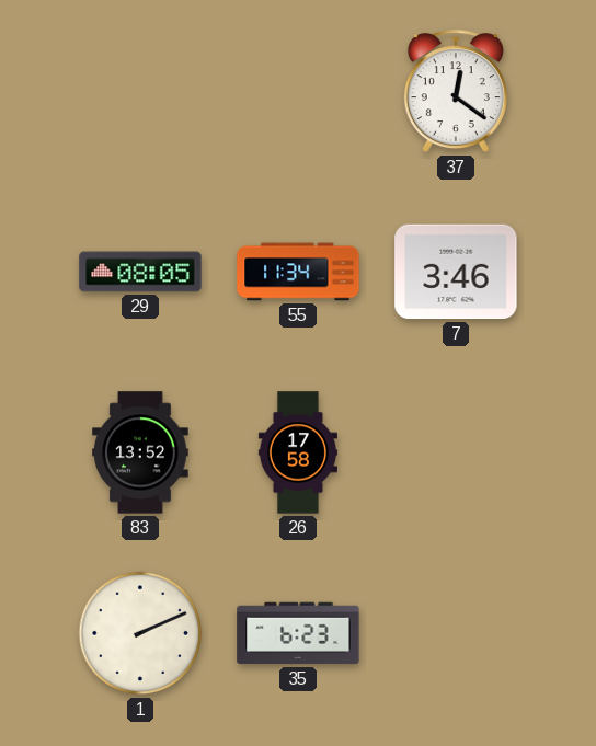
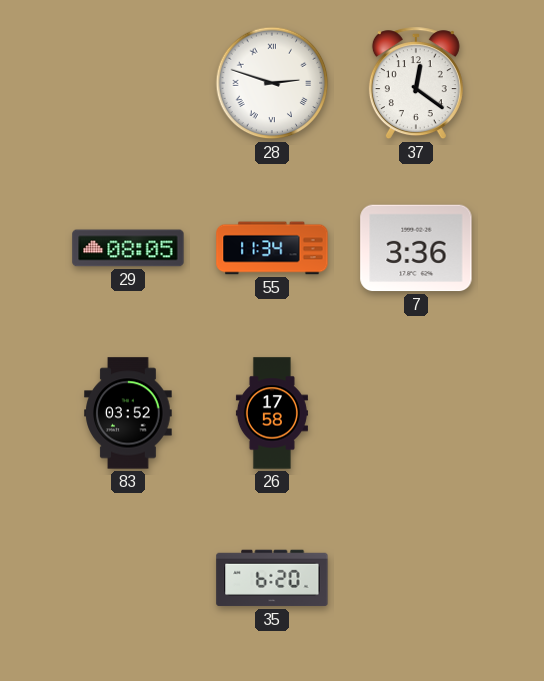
28: none -> 2:48 (272, 83)
7: 3:46 -> 3:36 (416, 248)
83: 13:52 -> 03:52 (128, 413)
1: 2:11 -> none (140, 633)
35: 6:23 -> 6:20 (272, 578)
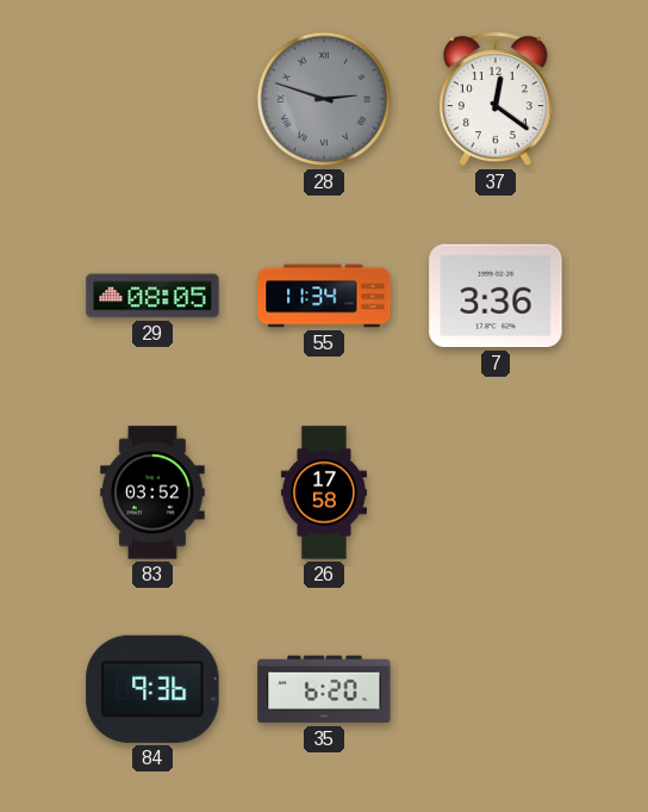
28 dial: white -> grey (324, 99)
84: none -> 9:36 (152, 689)
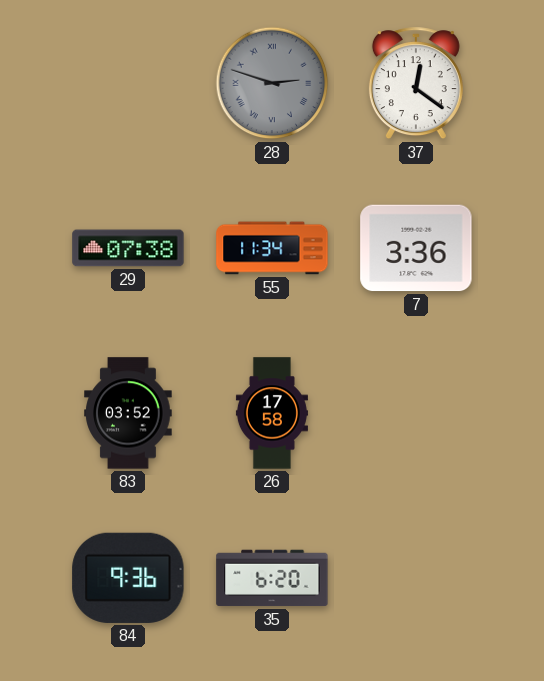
29: 08:05 -> 07:38 (128, 248)
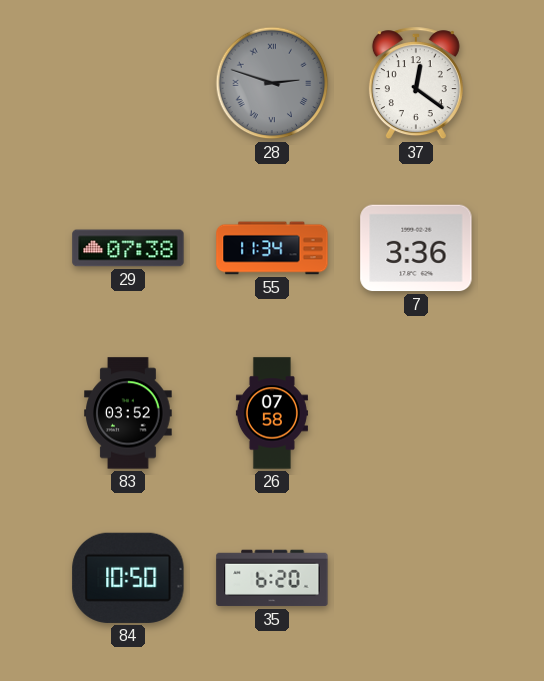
26: 17:58 -> 07:58 (272, 413)
84: 9:36 -> 10:50 (128, 578)
